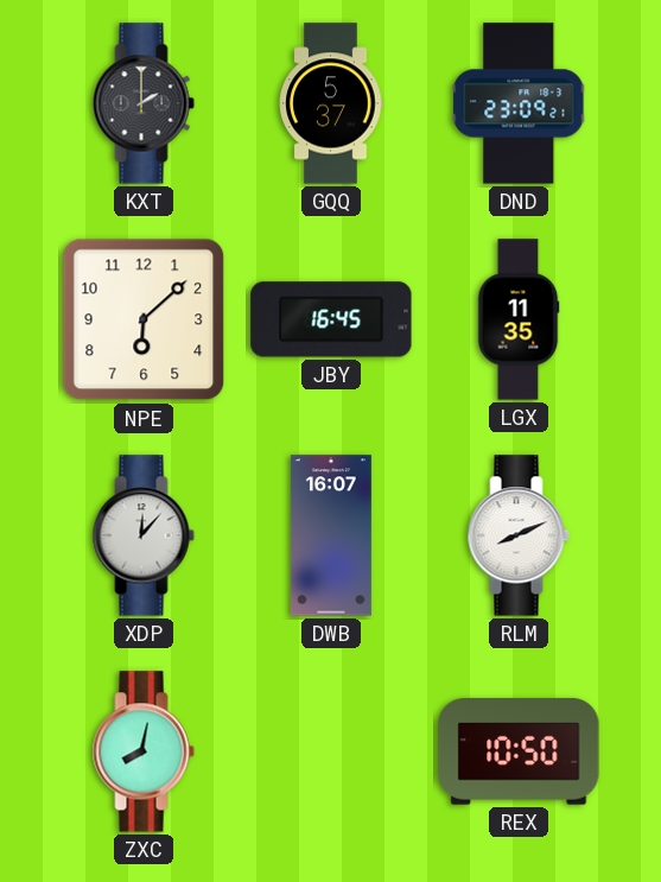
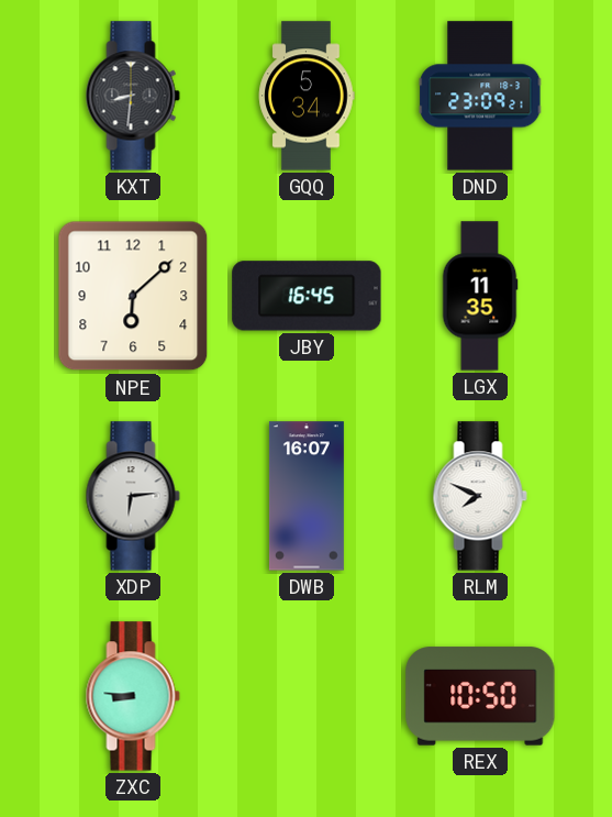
KXT: 2:00 -> 8:31 (133, 96)
GQQ: 5:37 -> 5:34 (307, 96)
XDP: 12:07 -> 6:14 (133, 496)
RLM: 8:11 -> 7:49 (480, 496)
ZXC: 8:02 -> 8:46 (133, 696)
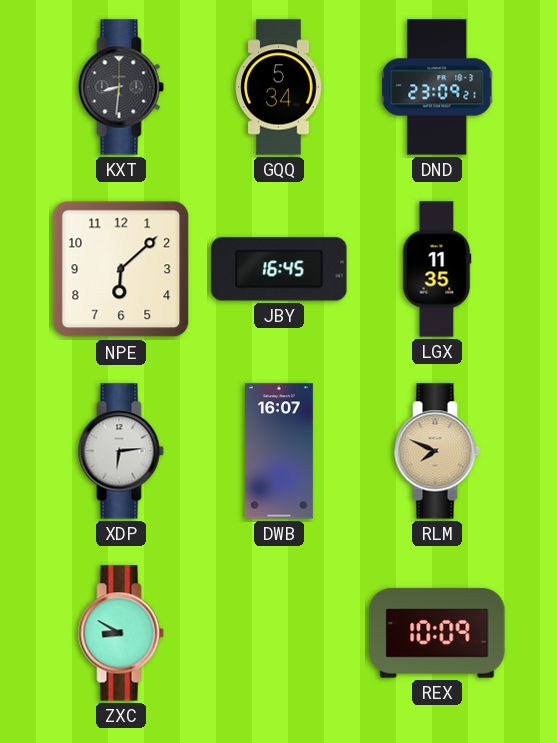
RLM dial: white -> champagne (437, 451)
ZXC: 8:46 -> 8:50 (121, 633)
REX: 10:50 -> 10:09 (437, 633)
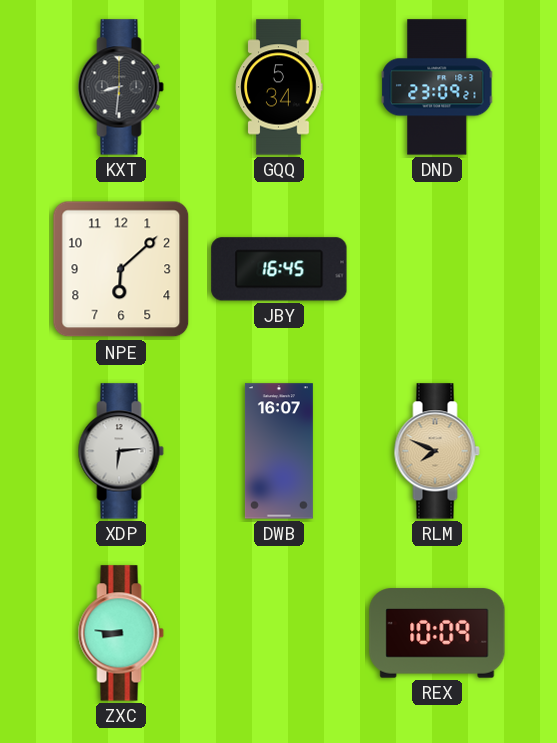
LGX: 11:35 -> none (437, 269)
ZXC: 8:50 -> 8:46 (121, 633)
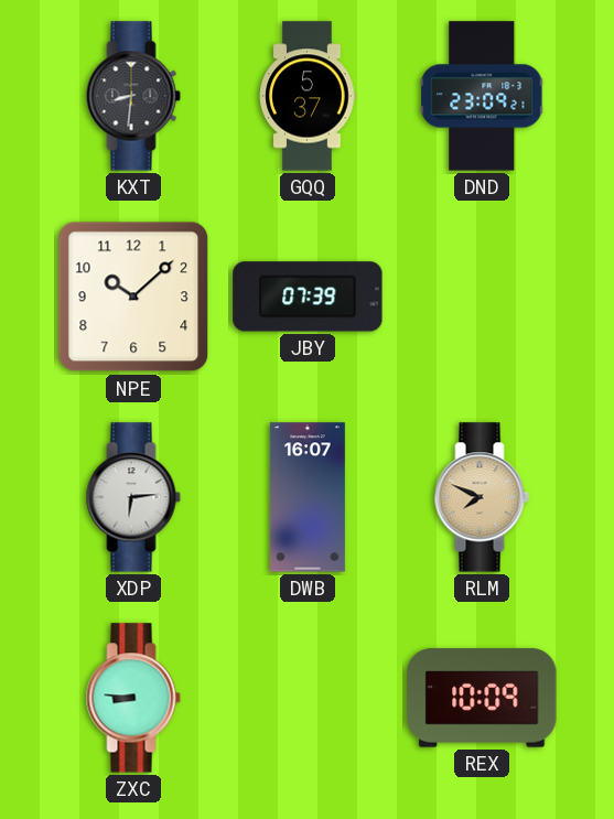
GQQ: 5:34 -> 5:37 (308, 96)
NPE: 6:08 -> 10:08 (133, 297)
JBY: 16:45 -> 07:39 (308, 297)
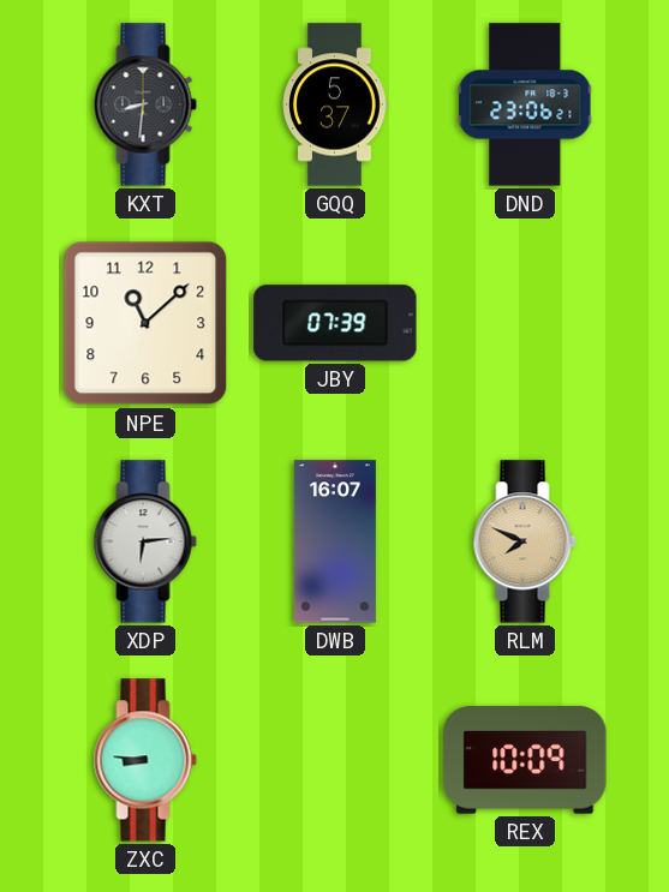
DND: 23:09 -> 23:06 (525, 104)
NPE: 10:08 -> 11:08 (145, 323)
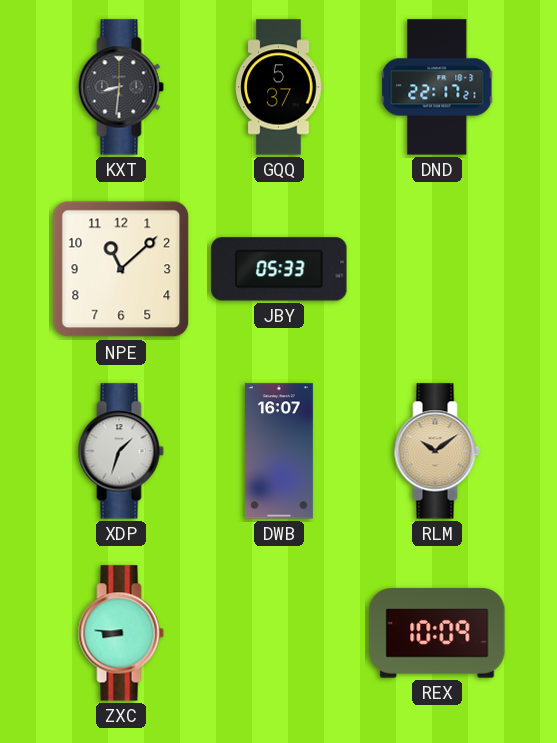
DND: 23:06 -> 22:17 (437, 87)
JBY: 07:39 -> 05:33 (279, 269)
XDP: 6:14 -> 1:33 (121, 451)
RLM: 7:49 -> 10:09 (437, 451)
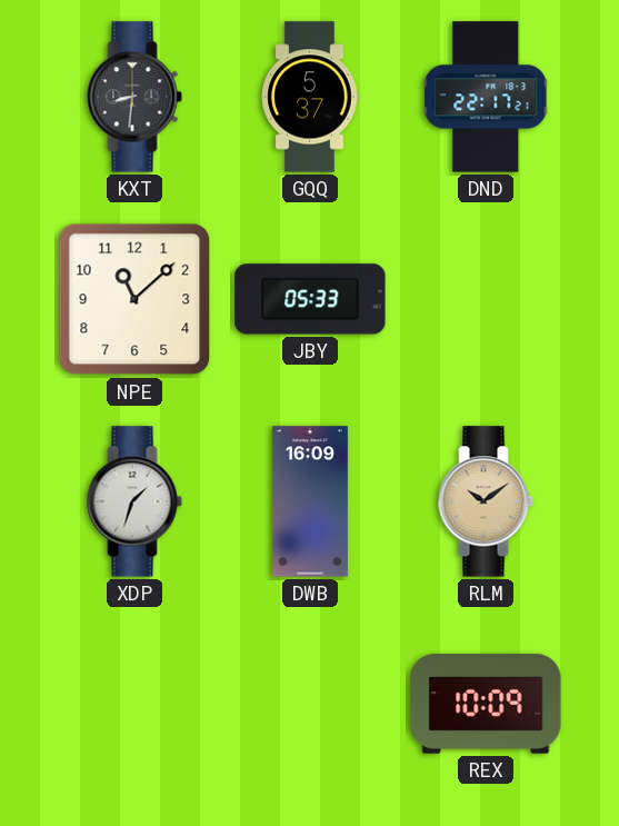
DWB: 16:07 -> 16:09 (310, 501)
ZXC: 8:46 -> none (121, 633)
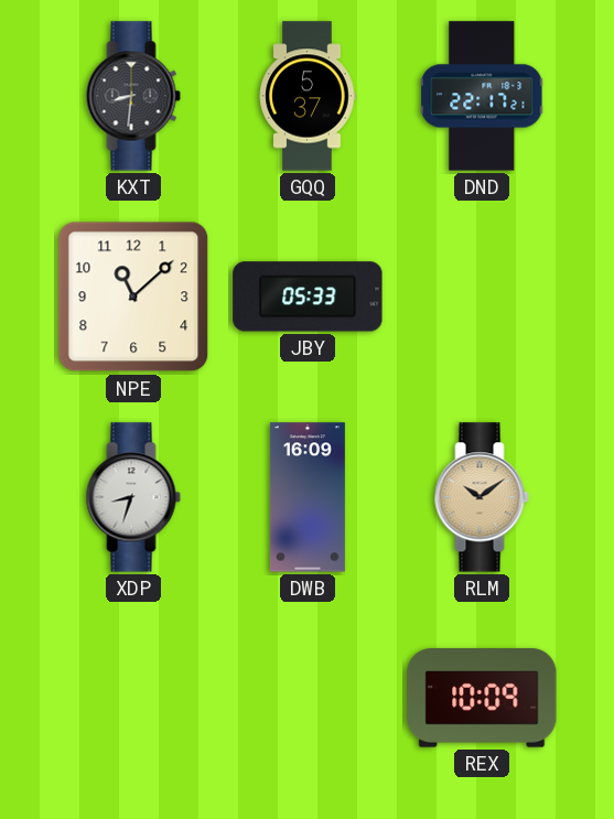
XDP: 1:33 -> 8:33 (133, 497)
